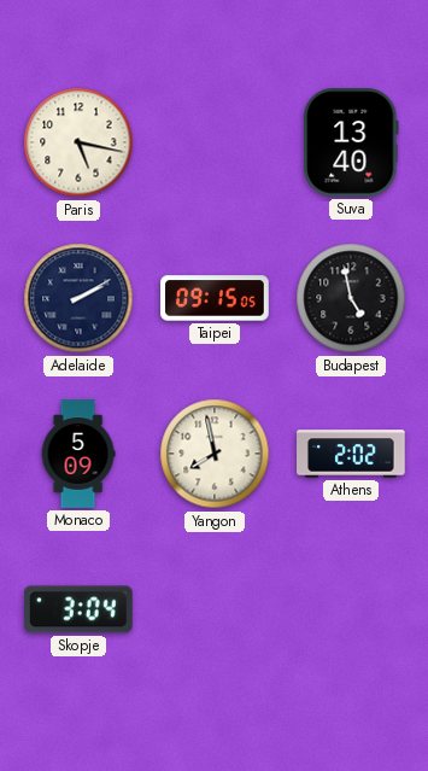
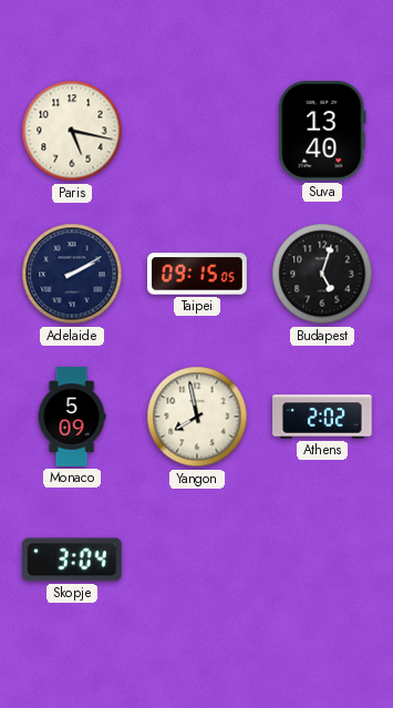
Budapest: 4:58 -> 5:03 (322, 274)
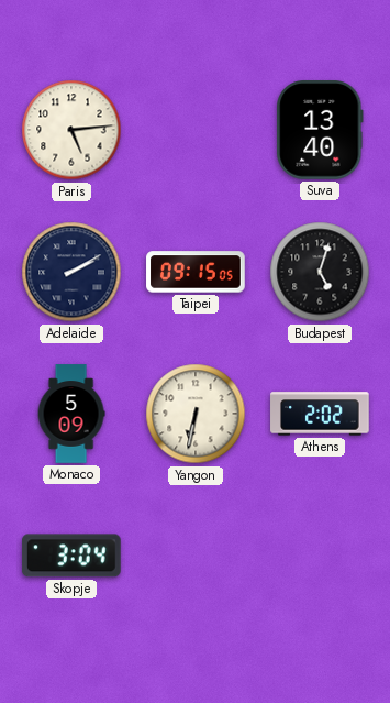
Paris: 5:17 -> 5:14 (71, 130)
Yangon: 7:58 -> 6:32 (196, 414)
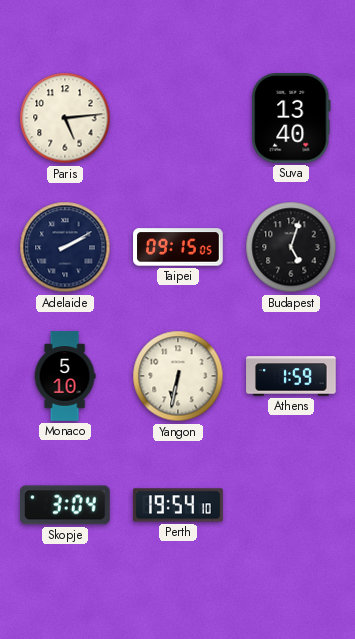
Monaco: 5:09 -> 5:10 (65, 376)
Athens: 2:02 -> 1:59 (291, 376)
Perth: none -> 19:54 (178, 505)
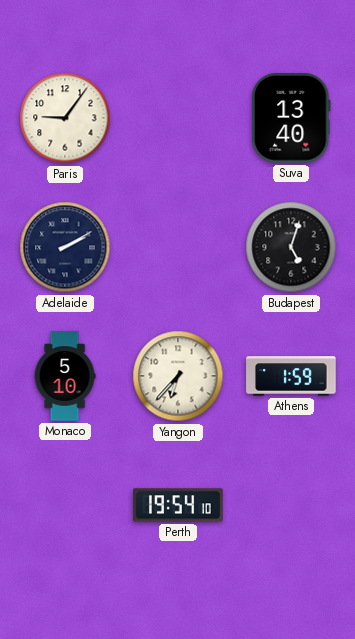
Paris: 5:14 -> 9:06 (65, 118)
Taipei: 09:15 -> none (178, 247)
Yangon: 6:32 -> 6:37 (178, 376)
Skopje: 3:04 -> none (65, 505)
